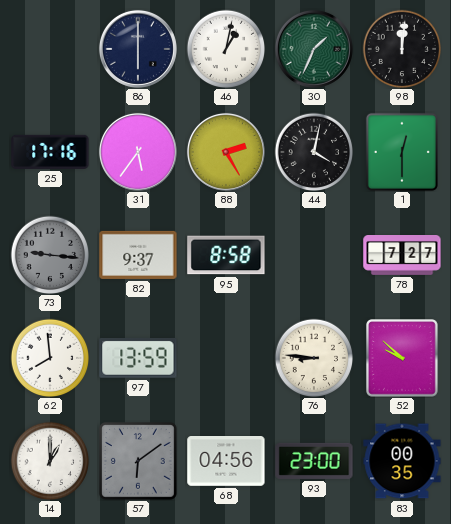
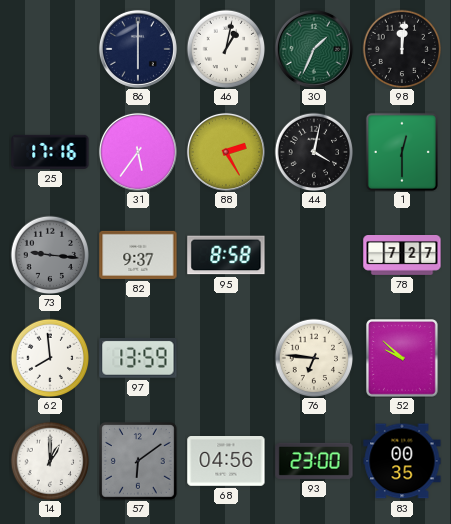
76: 8:46 -> 6:46 (314, 358)
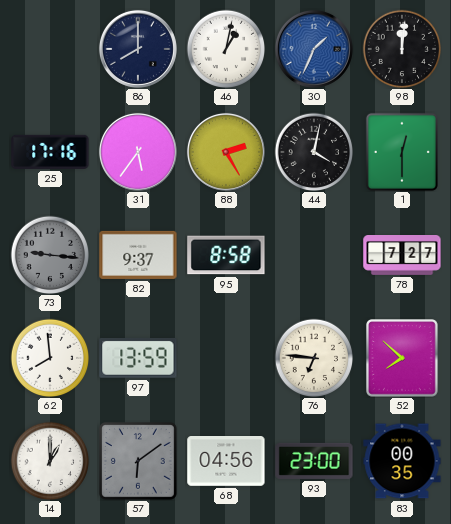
86: 6:00 -> 8:00 (138, 49)
30 dial: green -> blue (314, 49)
52: 9:52 -> 7:52 (403, 358)
